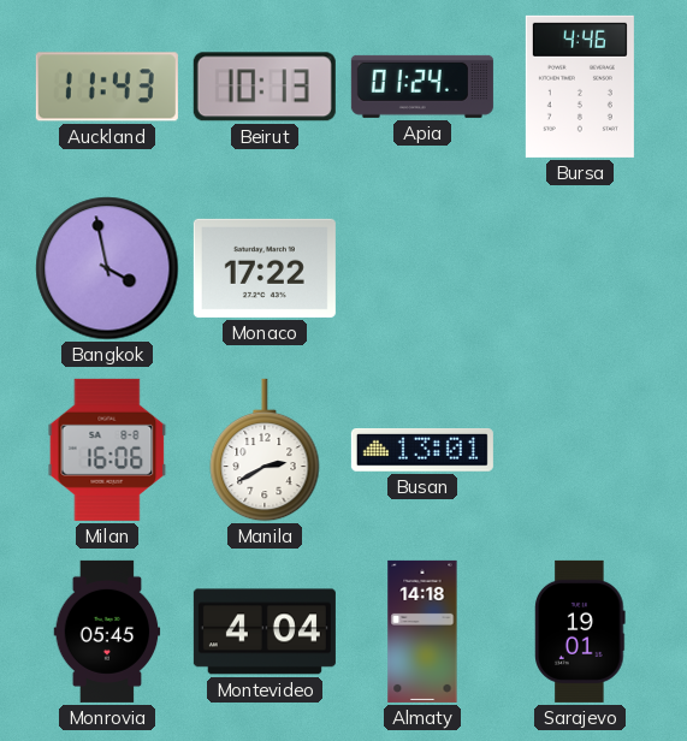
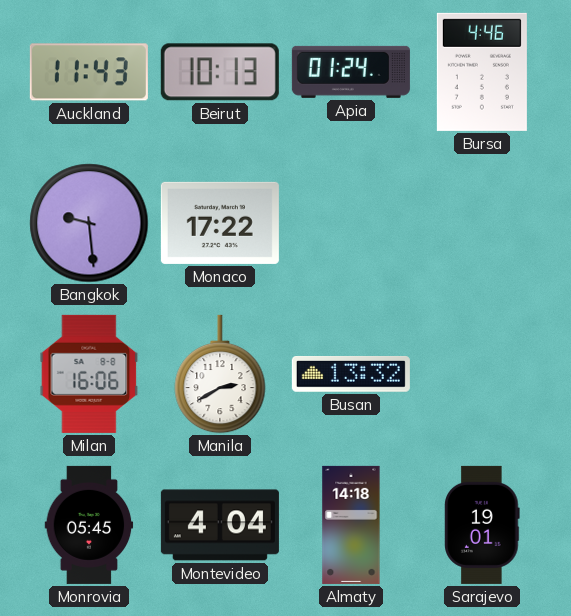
Bangkok: 3:58 -> 9:29 (89, 223)
Busan: 13:01 -> 13:32 (351, 375)
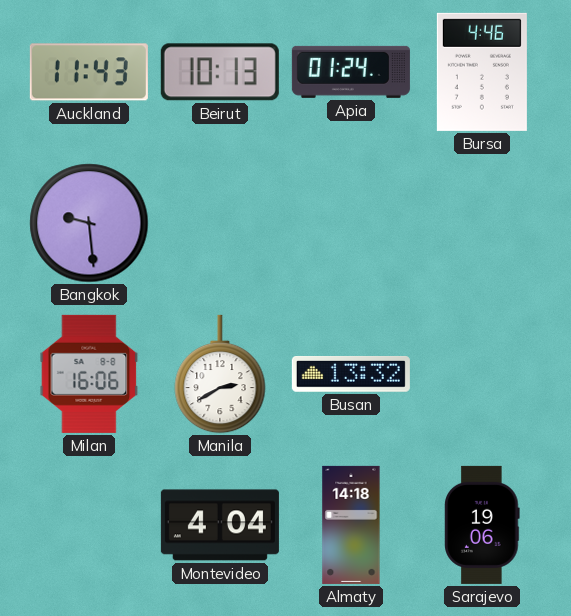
Monaco: 17:22 -> none (220, 223)
Monrovia: 05:45 -> none (89, 525)
Sarajevo: 19:01 -> 19:06 (482, 525)
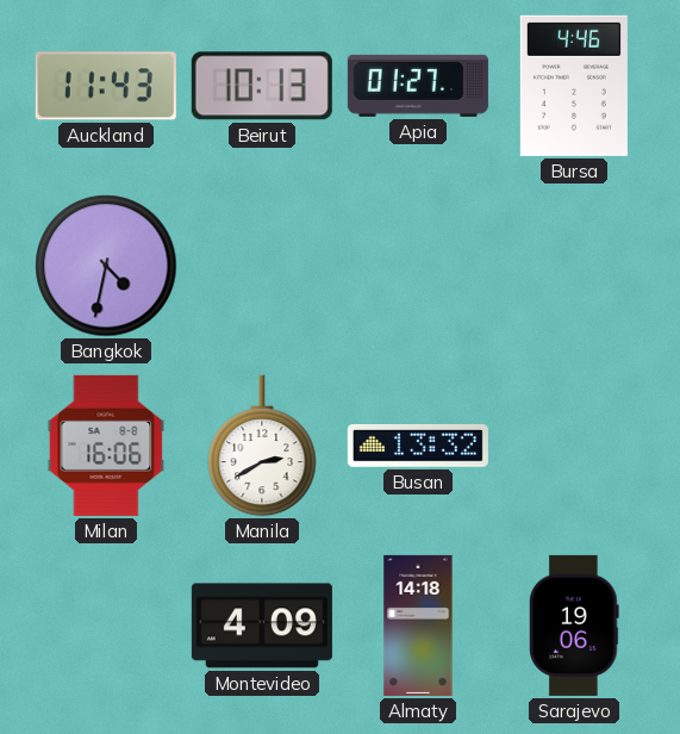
Apia: 01:24 -> 01:27 (418, 86)
Bangkok: 9:29 -> 4:32 (106, 266)
Montevideo: 4:04 -> 4:09 (262, 626)
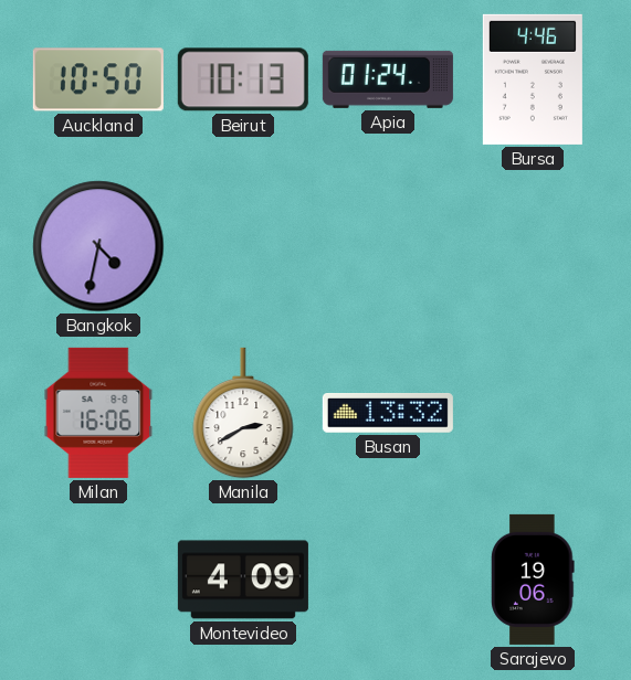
Auckland: 11:43 -> 10:50 (98, 79)
Apia: 01:27 -> 01:24 (388, 79)
Almaty: 14:18 -> none (418, 626)
